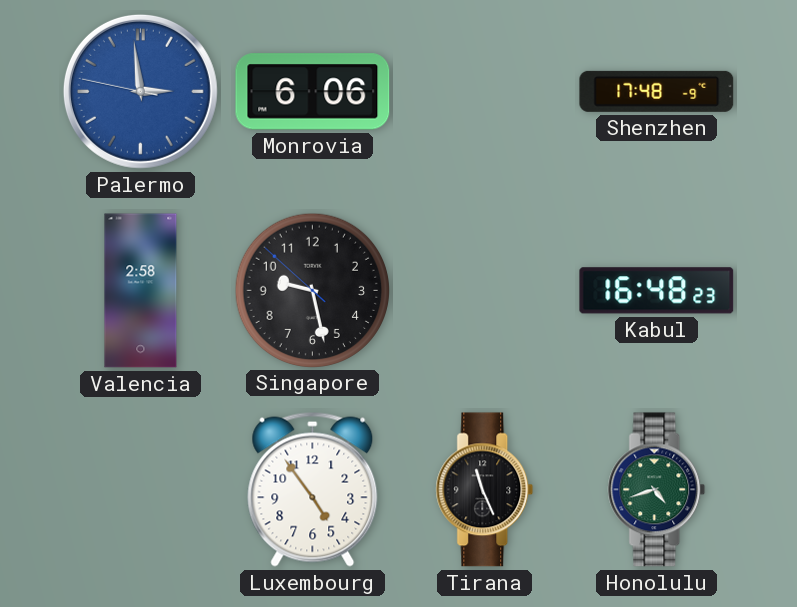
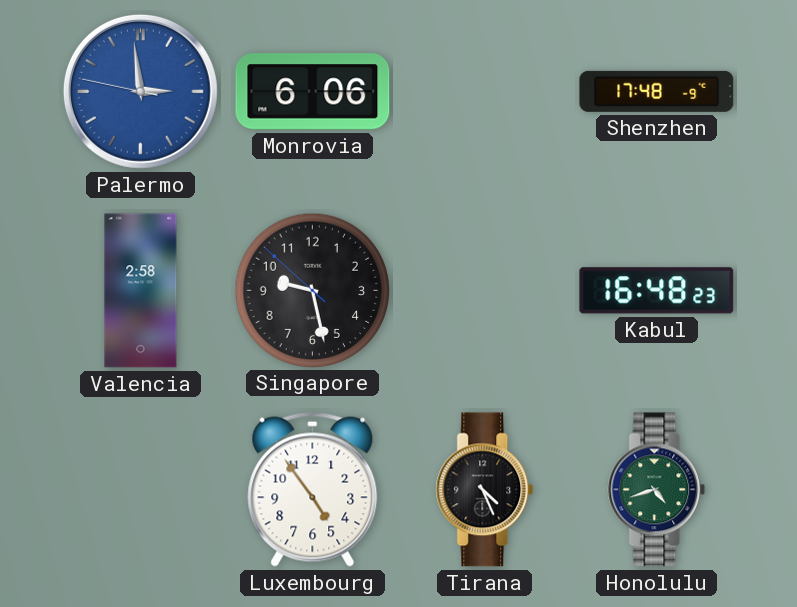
Tirana: 11:26 -> 4:26 (485, 490)
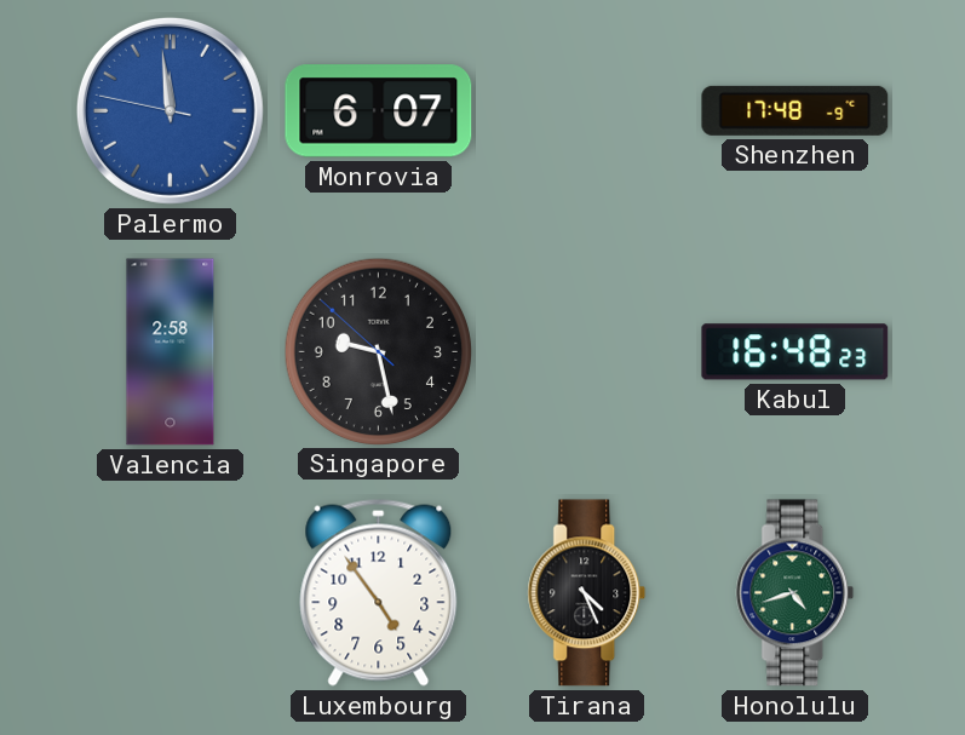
Palermo: 2:58 -> 11:58 (170, 110)
Monrovia: 6:06 -> 6:07 (379, 111)
